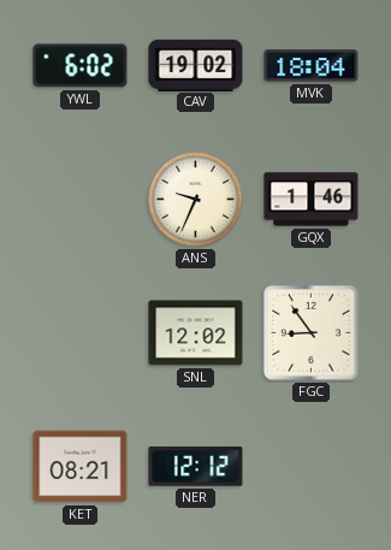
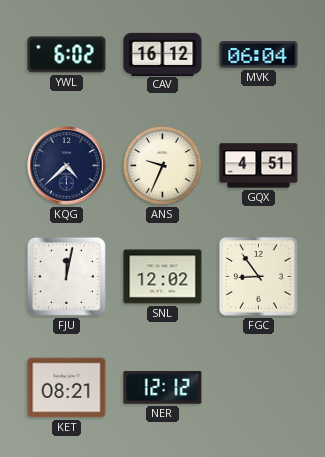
CAV: 19:02 -> 16:12 (163, 54)
MVK: 18:04 -> 06:04 (259, 55)
KQG: none -> 4:38 (67, 166)
GQX: 1:46 -> 4:51 (259, 166)
FJU: none -> 12:02 (66, 276)
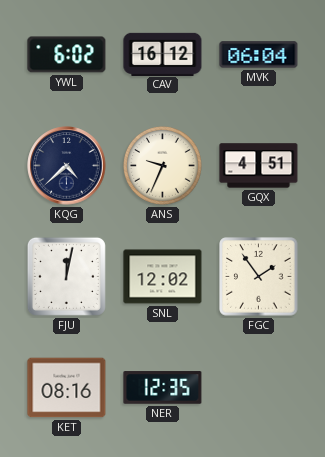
FGC: 8:54 -> 1:54 (259, 277)
KET: 08:21 -> 08:16 (67, 388)
NER: 12:12 -> 12:35 (163, 388)
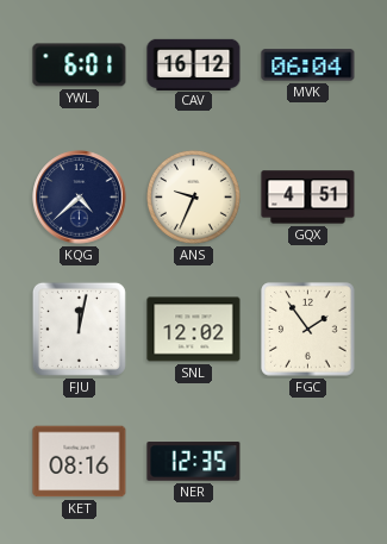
YWL: 6:02 -> 6:01 (80, 65)
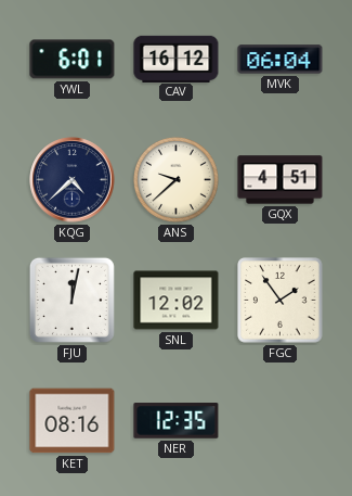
ANS: 9:34 -> 9:38 (175, 179)
